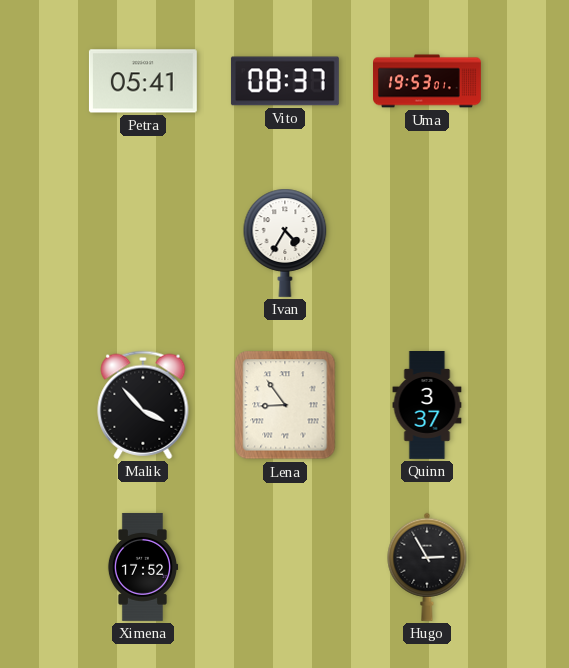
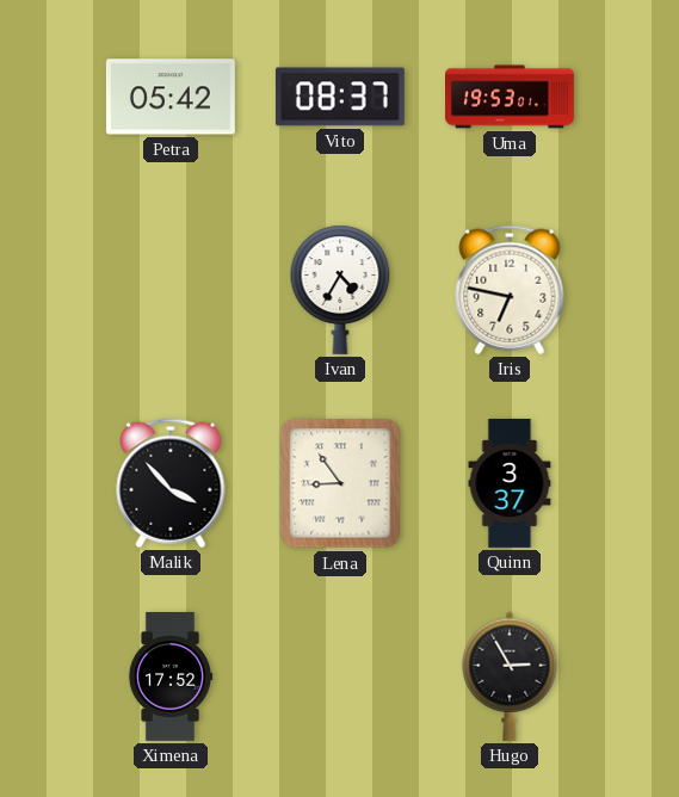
Petra: 05:41 -> 05:42 (171, 97)
Iris: none -> 6:47 (510, 290)
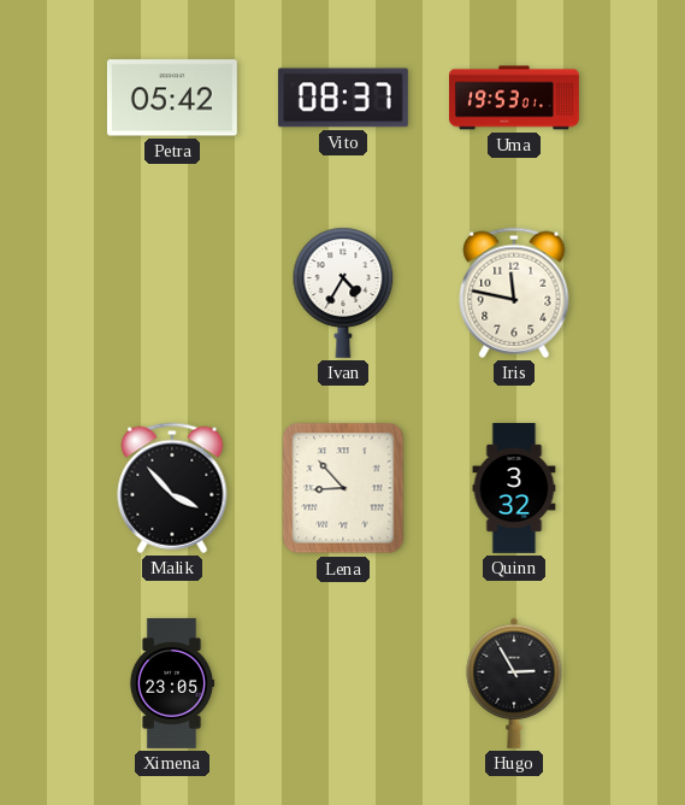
Iris: 6:47 -> 11:47 (514, 293)
Lena: 8:54 -> 8:53 (343, 488)
Quinn: 3:37 -> 3:32 (514, 489)
Ximena: 17:52 -> 23:05 (172, 683)
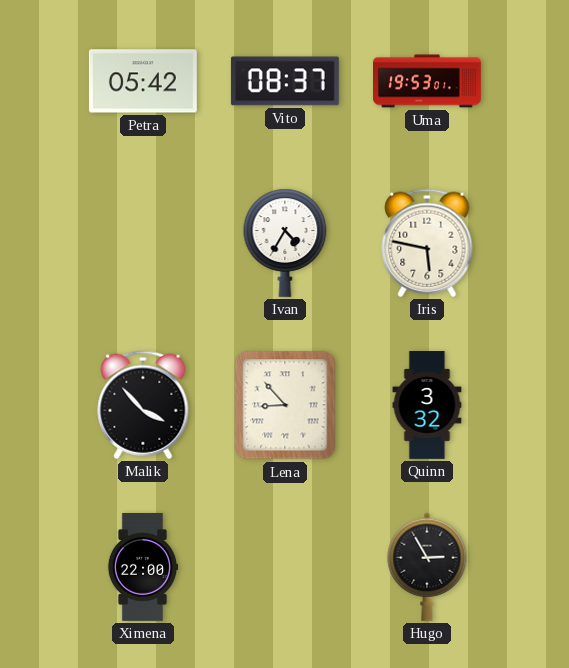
Iris: 11:47 -> 5:47 (427, 243)
Ximena: 23:05 -> 22:00 (143, 567)
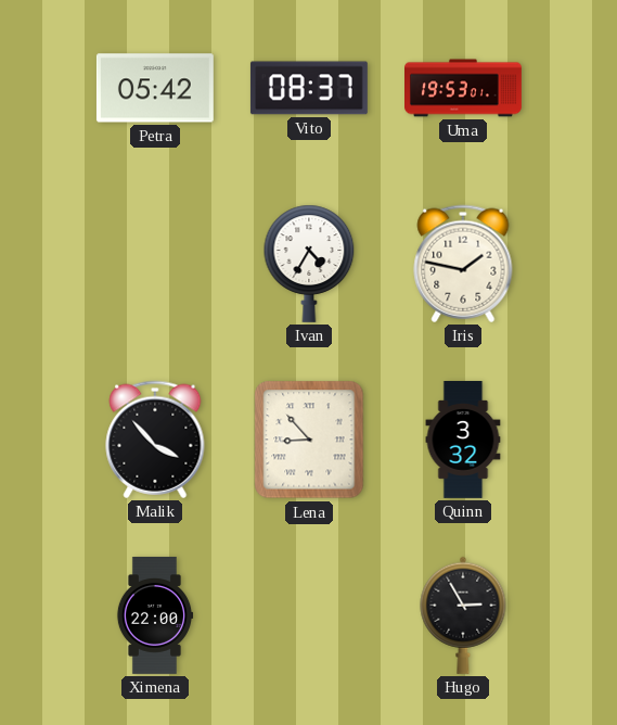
Iris: 5:47 -> 1:47 (463, 264)
